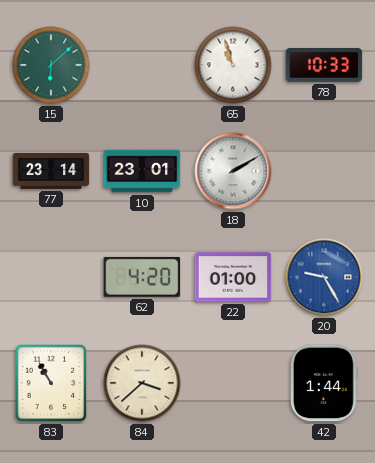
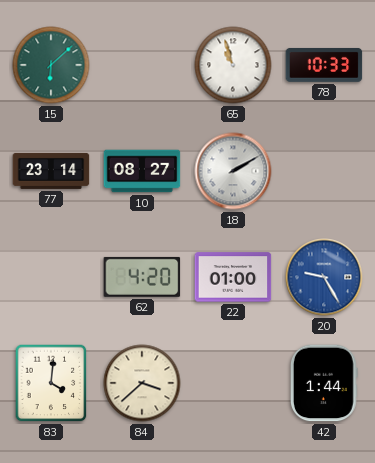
10: 23:01 -> 08:27 (142, 171)
83: 10:55 -> 4:01 (51, 383)
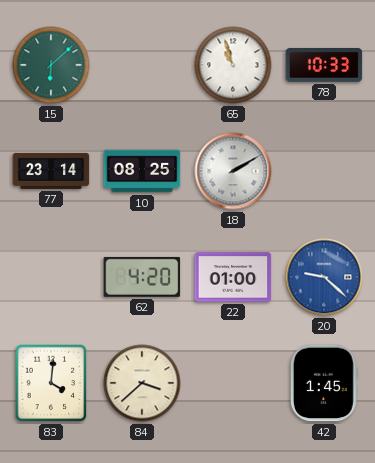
10: 08:27 -> 08:25 (142, 171)
20: 9:25 -> 9:22 (324, 277)
42: 1:44 -> 1:45 (325, 383)
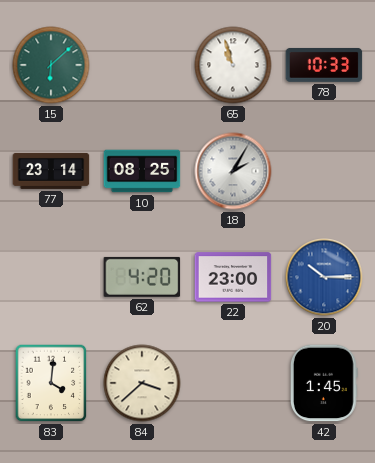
18: 2:10 -> 2:05 (233, 171)
22: 01:00 -> 23:00 (233, 277)
20: 9:22 -> 10:15 (324, 277)
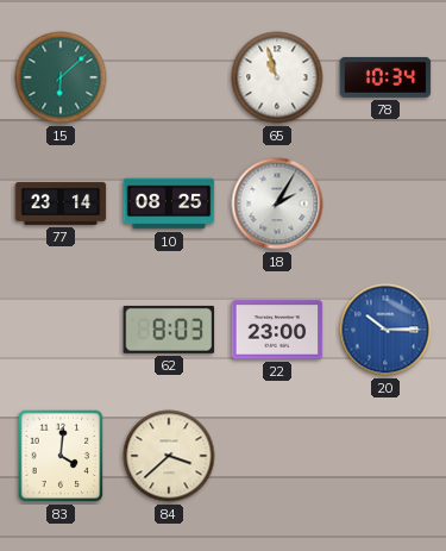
78: 10:33 -> 10:34 (385, 77)
62: 4:20 -> 8:03 (169, 330)
42: 1:45 -> none (325, 383)
